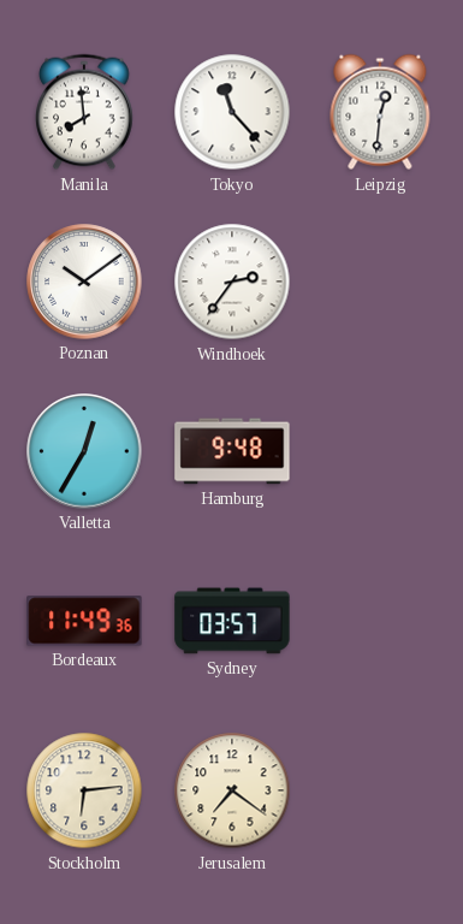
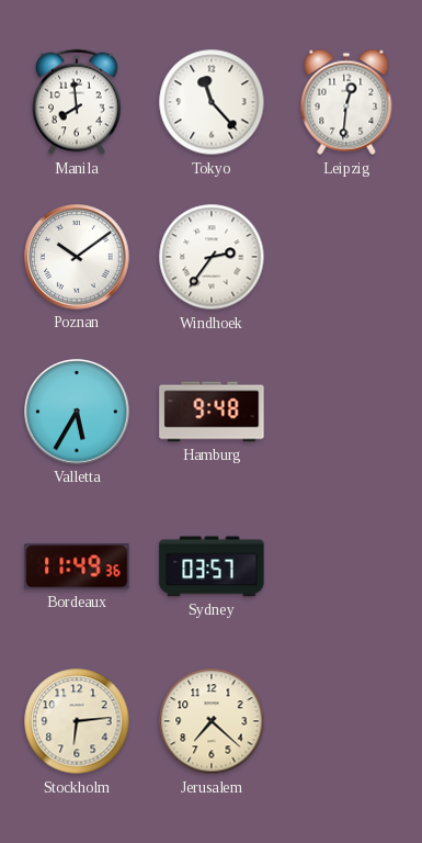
Valletta: 12:35 -> 5:35 (77, 412)
Jerusalem: 7:21 -> 7:22 (212, 721)
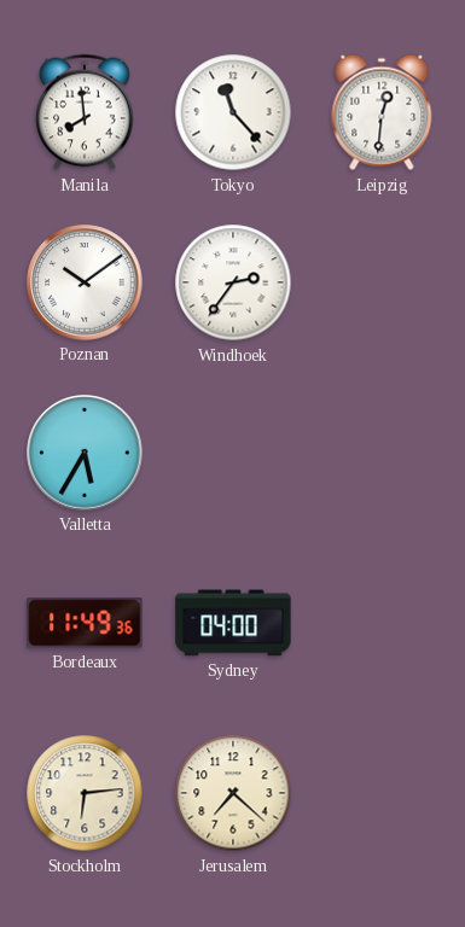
Hamburg: 9:48 -> none (212, 412)
Sydney: 03:57 -> 04:00 (233, 623)
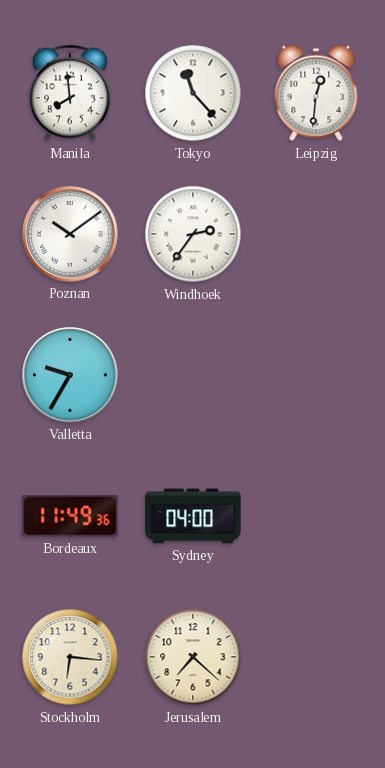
Valletta: 5:35 -> 9:35 (70, 375)
Stockholm: 6:14 -> 6:16 (70, 657)
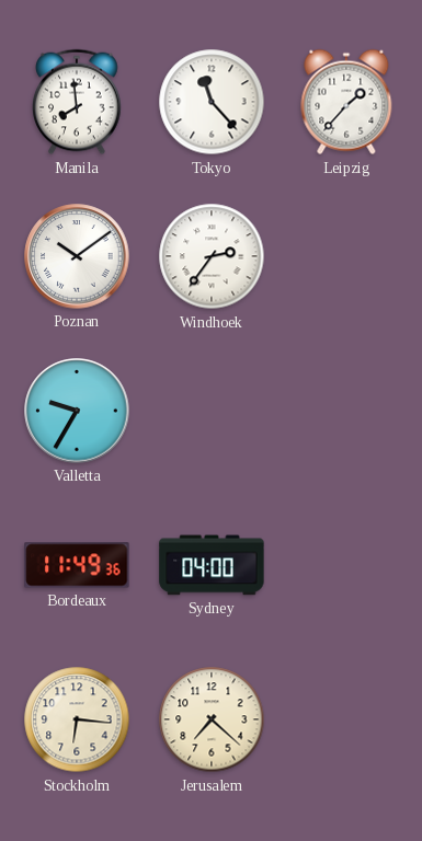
Leipzig: 12:31 -> 1:37 (346, 102)
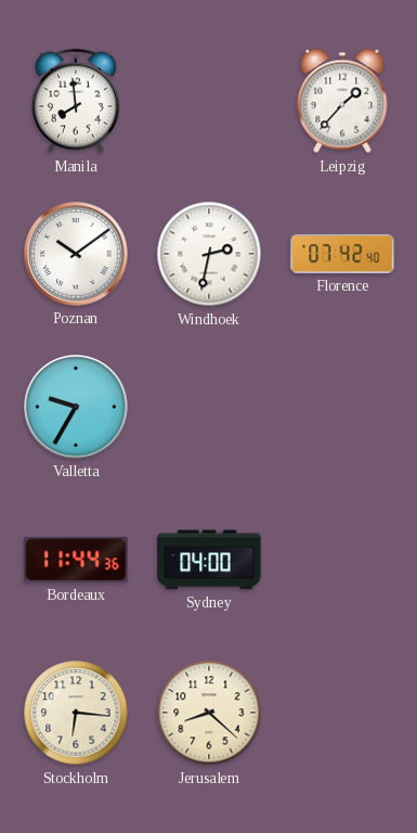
Tokyo: 11:23 -> none (212, 102)
Windhoek: 2:36 -> 2:32 (209, 254)
Florence: none -> 07:42 (342, 254)
Bordeaux: 11:49 -> 11:44 (76, 560)
Jerusalem: 7:22 -> 8:22 (209, 713)
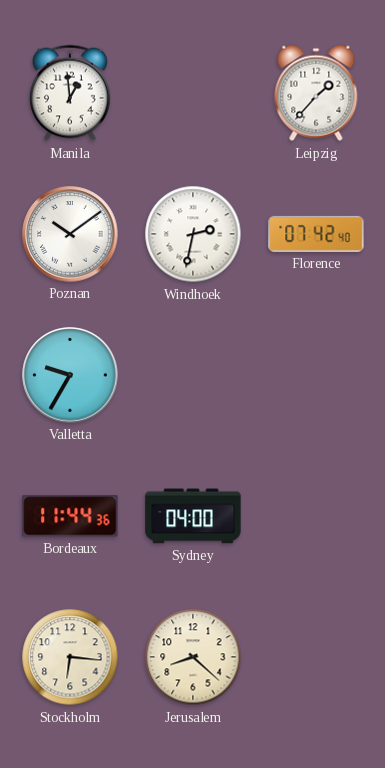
Manila: 7:59 -> 12:59 (71, 93)
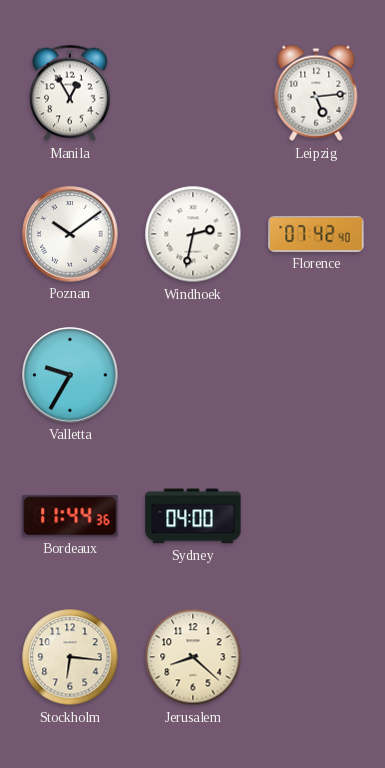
Manila: 12:59 -> 12:55 (71, 93)
Leipzig: 1:37 -> 5:14 (316, 93)
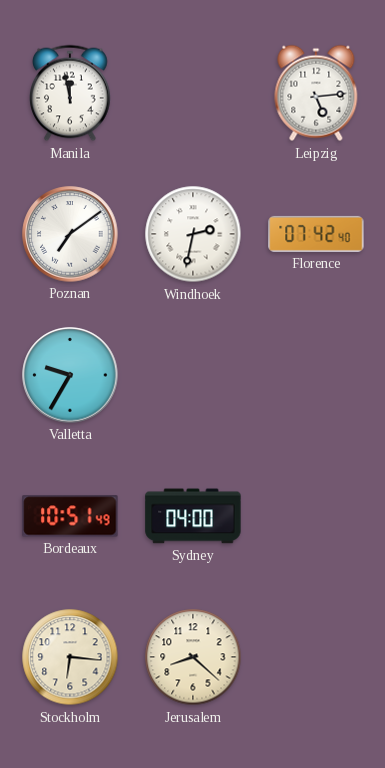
Manila: 12:55 -> 11:58 (71, 93)
Poznan: 10:09 -> 7:09 (70, 234)
Bordeaux: 11:44 -> 10:51 (70, 516)
